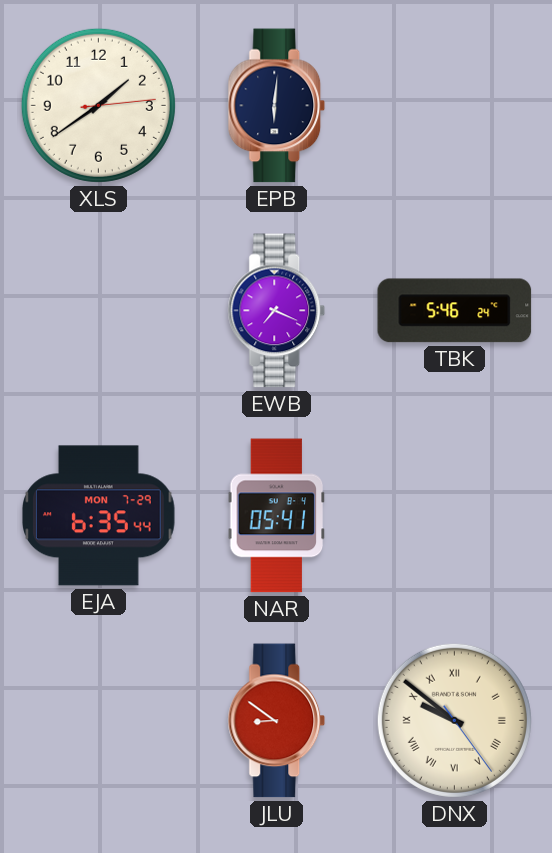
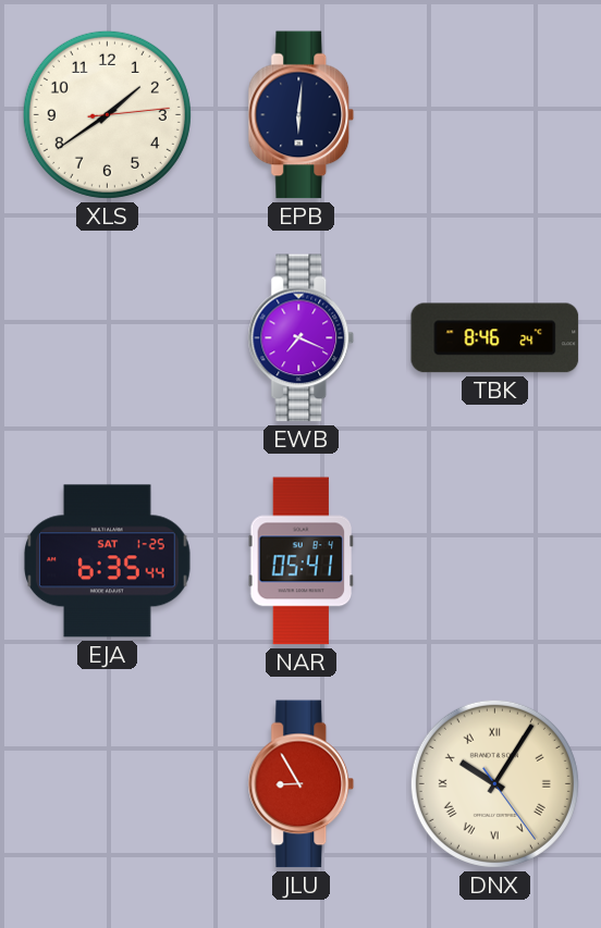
TBK: 5:46 -> 8:46 (495, 338)
EJA date: MON 7-29 -> SAT 1-25 (108, 561)
JLU: 8:51 -> 8:55 (302, 784)
DNX: 9:51 -> 10:05 (494, 783)
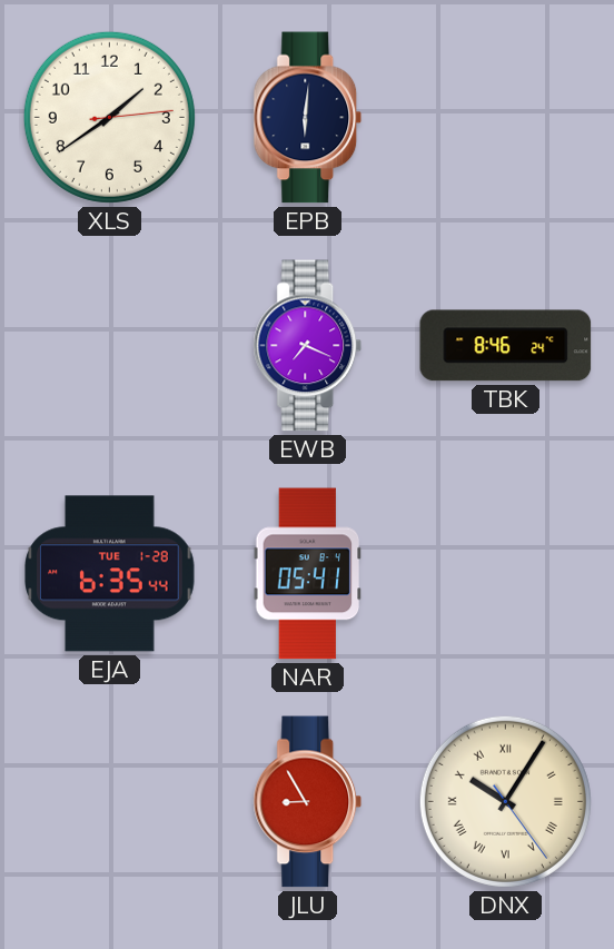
EJA date: SAT 1-25 -> TUE 1-28 (110, 574)
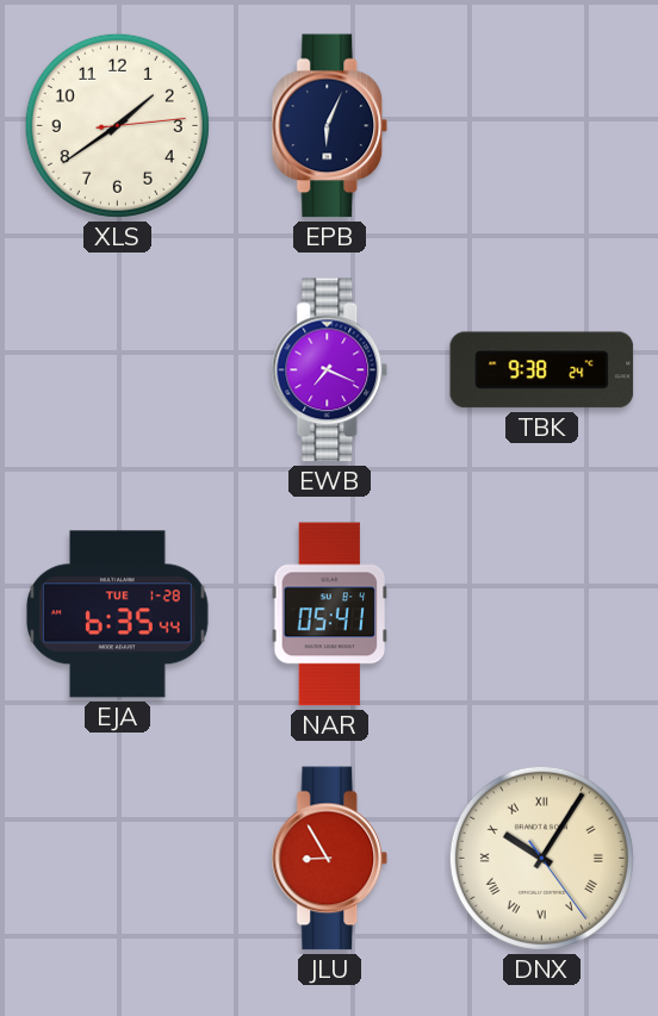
EPB: 6:01 -> 6:04 (330, 126)
TBK: 8:46 -> 9:38 (542, 370)
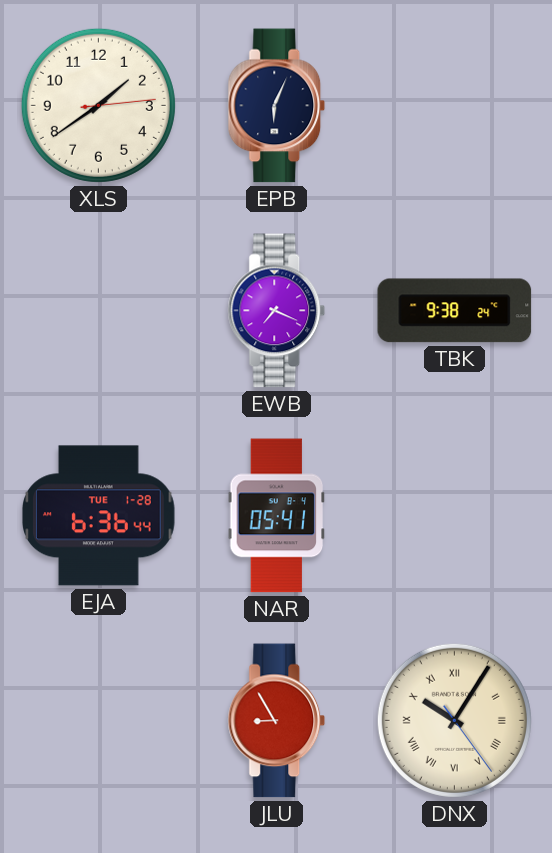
EJA: 6:35 -> 6:36 (99, 516)
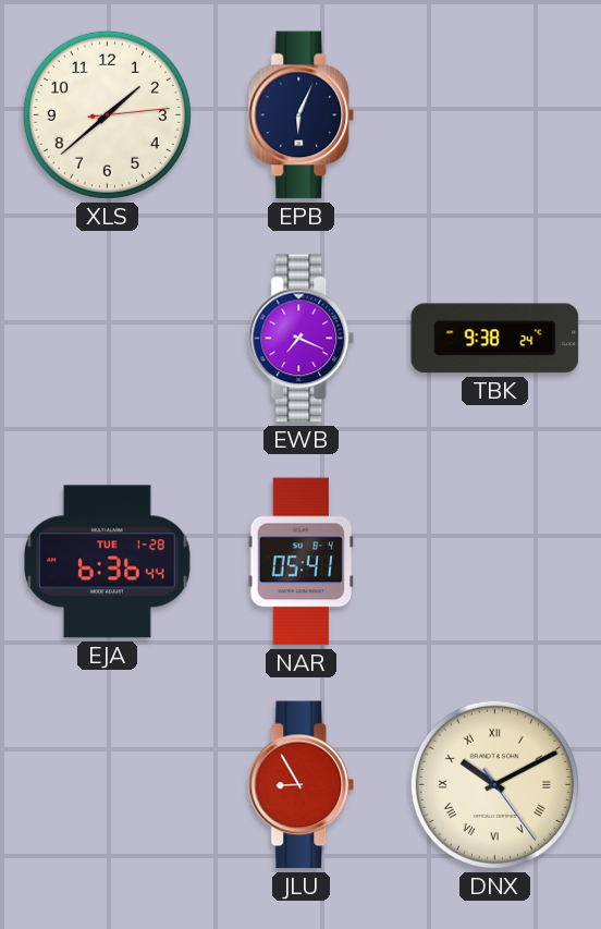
XLS: 1:39 -> 1:38 (107, 114)
DNX: 10:05 -> 10:10 (494, 784)
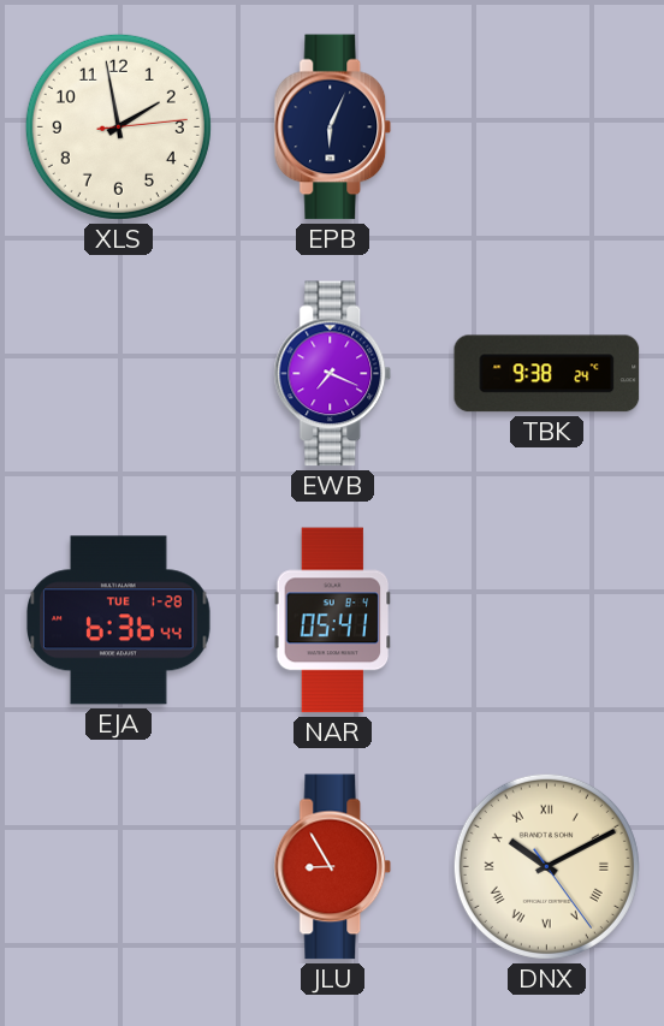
XLS: 1:38 -> 1:58 (118, 126)
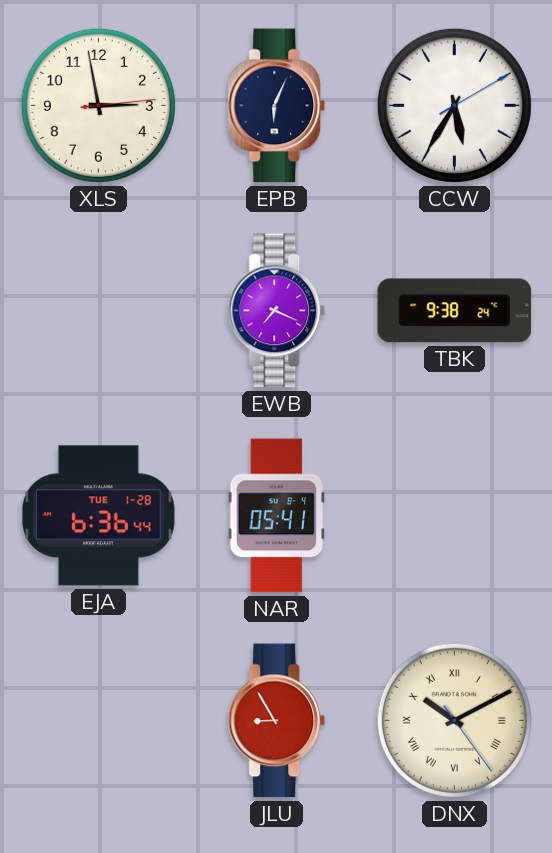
XLS: 1:58 -> 2:58 (98, 105)
CCW: none -> 5:35 (454, 105)
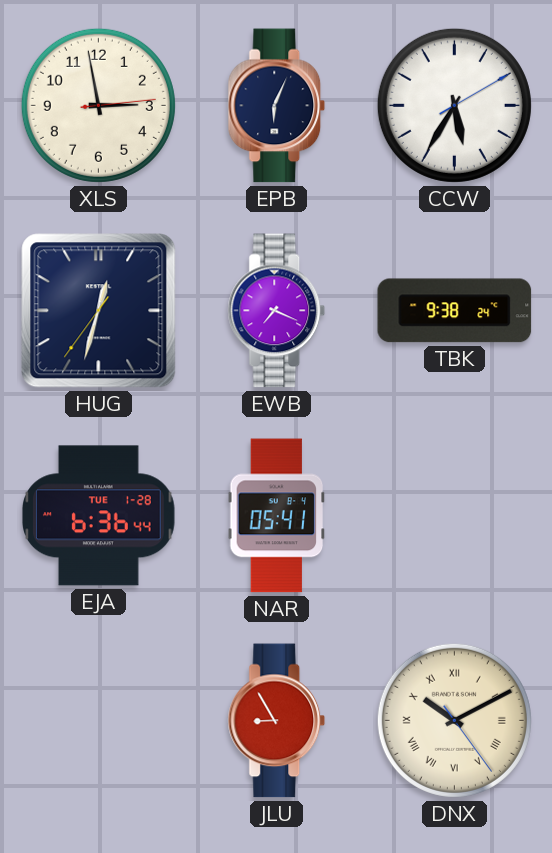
HUG: none -> 12:32 (99, 311)
